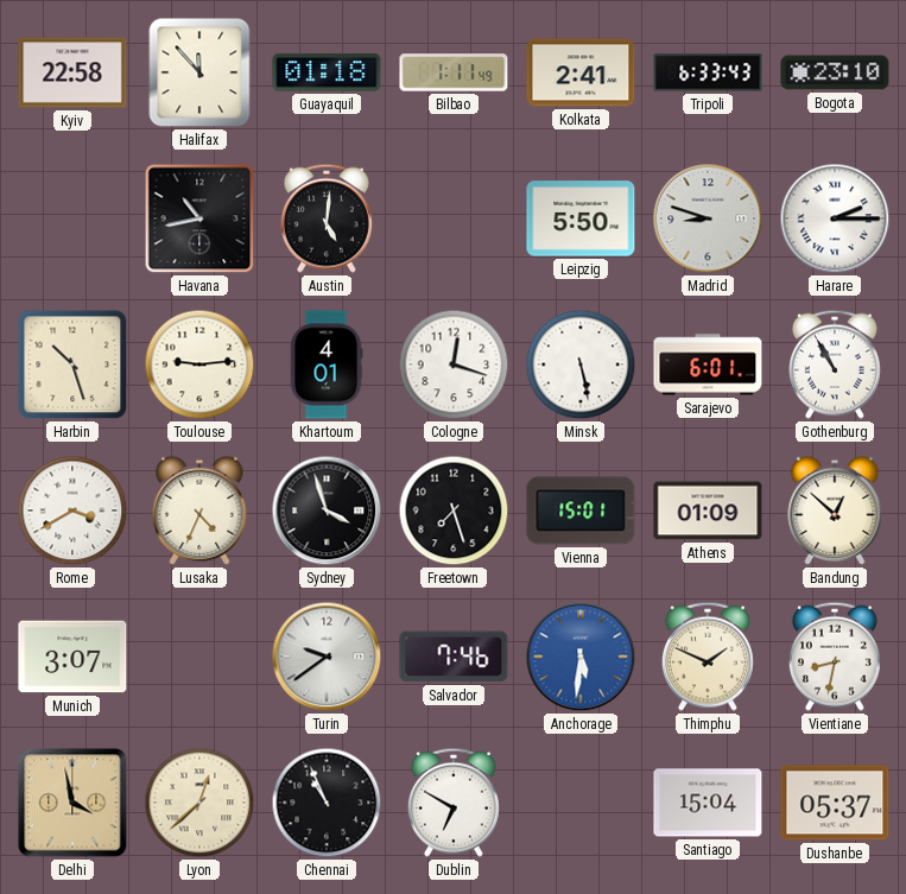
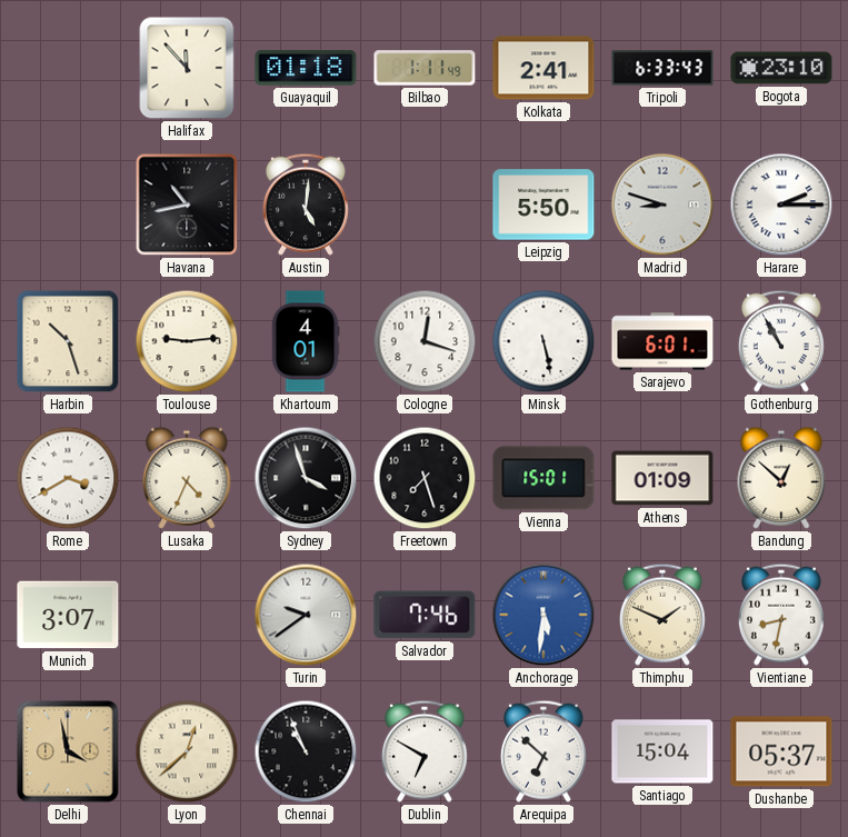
Kyiv: 22:58 -> none (72, 72)
Arequipa: none -> 6:52 (543, 751)
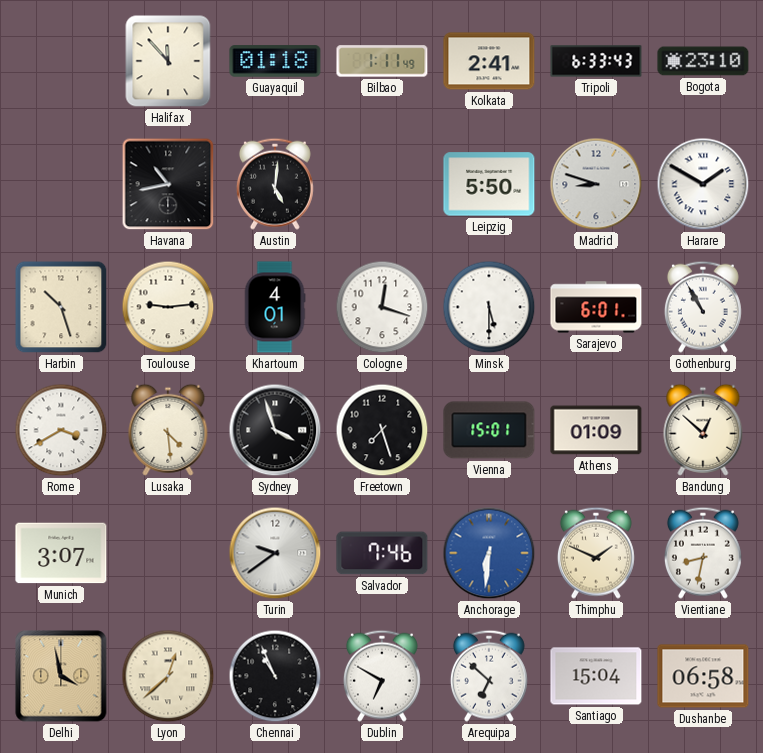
Harare: 2:15 -> 1:50 (703, 184)
Minsk: 5:28 -> 5:30 (489, 307)
Lusaka: 4:34 -> 4:29 (168, 430)
Anchorage: 5:31 -> 6:31 (489, 553)
Dushanbe: 05:37 -> 06:58 (703, 676)
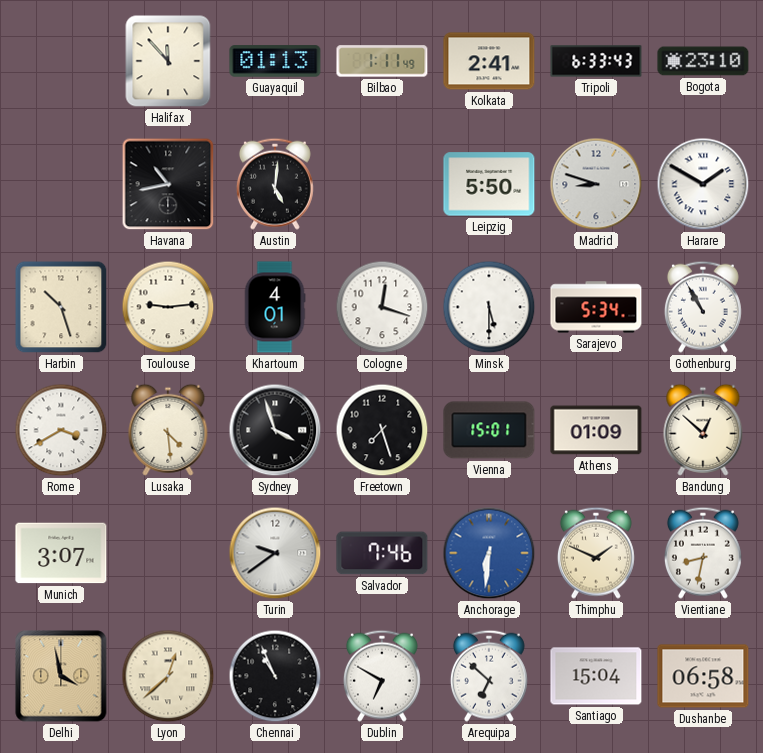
Guayaquil: 01:18 -> 01:13 (275, 61)
Sarajevo: 6:01 -> 5:34 (596, 307)
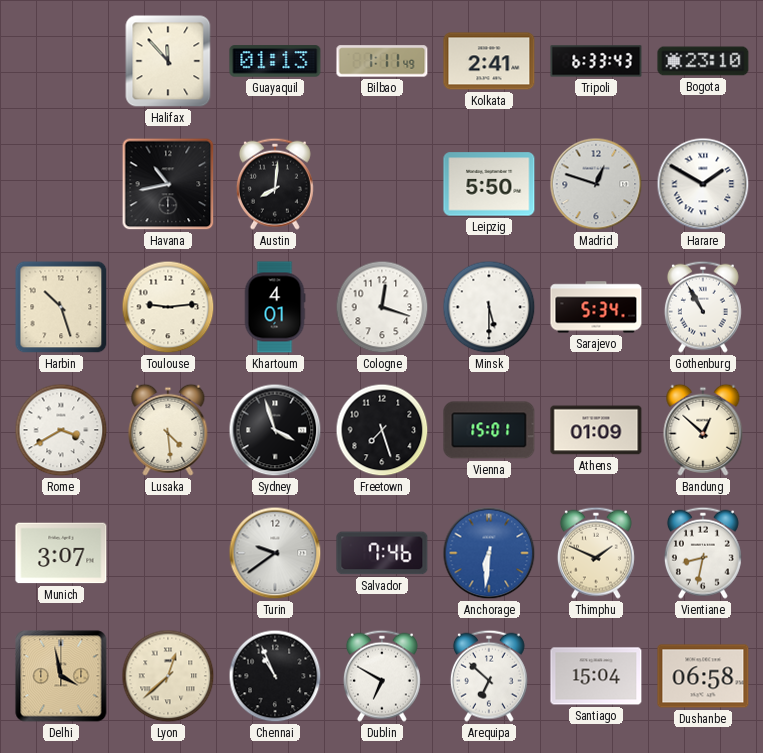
Austin: 5:01 -> 8:01 (275, 184)
Madrid: 8:48 -> 12:48 (596, 184)
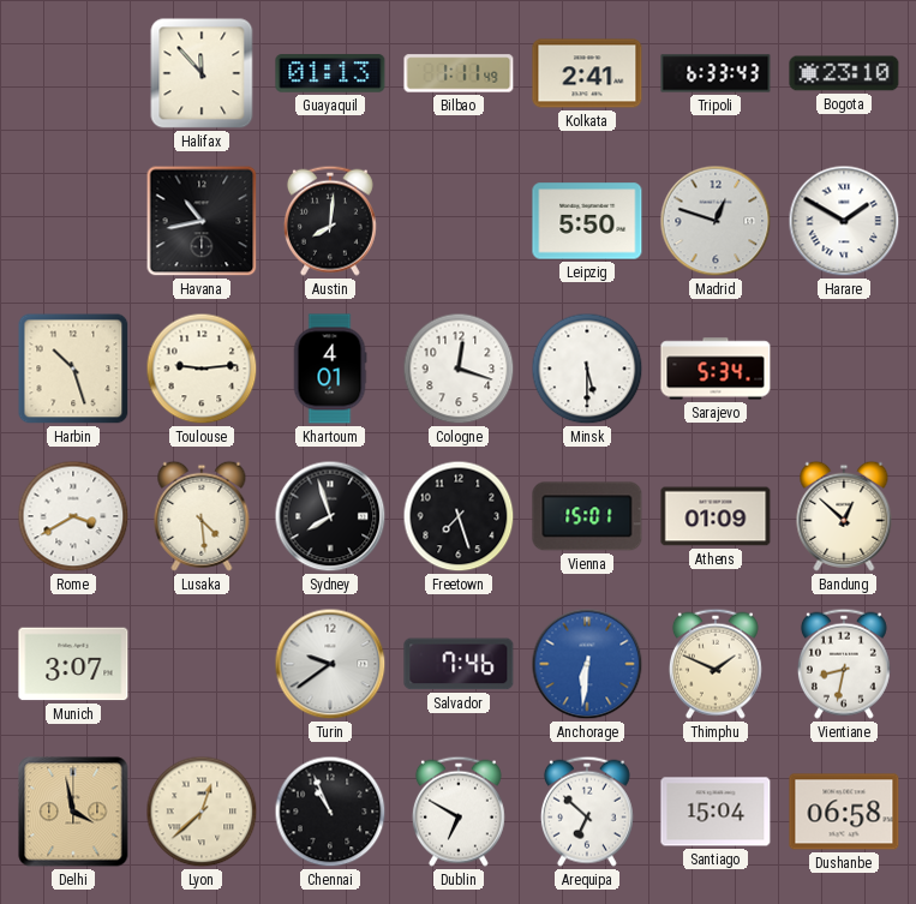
Gothenburg: 10:55 -> none (703, 307)
Sydney: 3:57 -> 7:57 (330, 516)
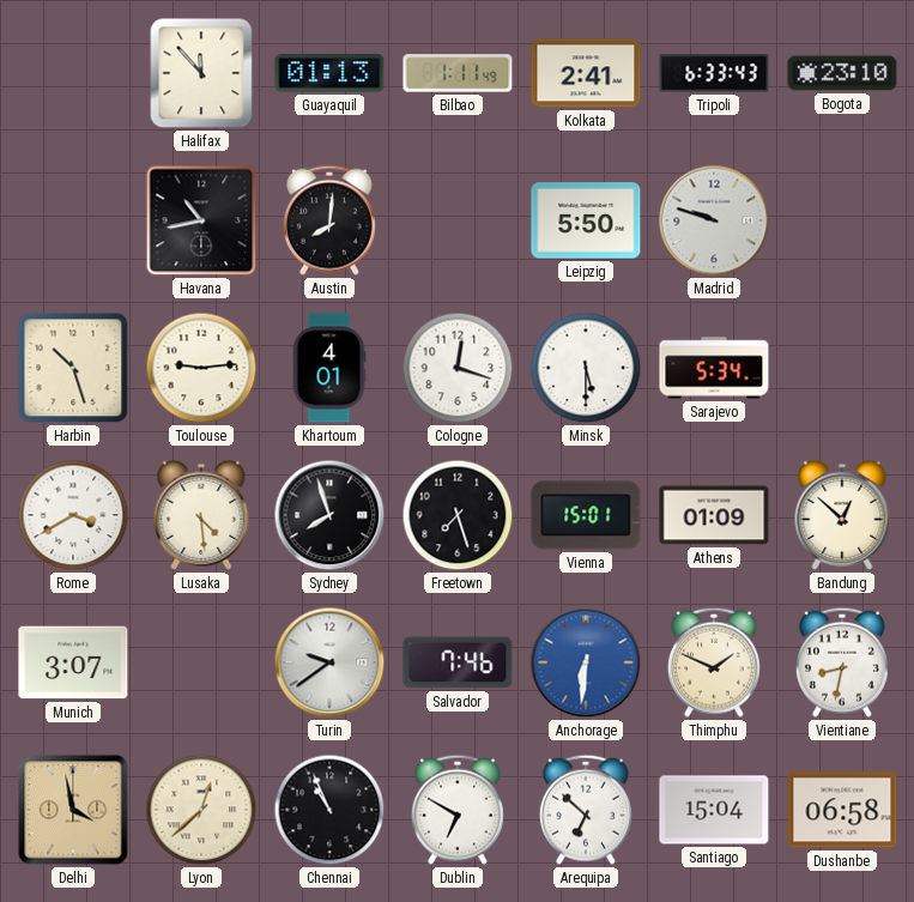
Madrid: 12:48 -> 9:48 (714, 220)
Harare: 1:50 -> none (844, 221)
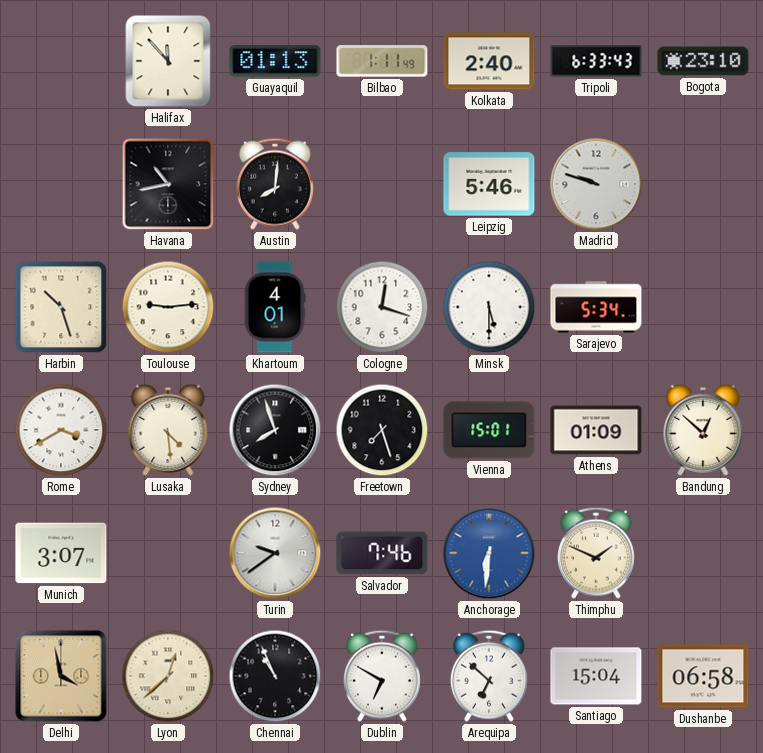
Kolkata: 2:41 -> 2:40 (489, 61)
Leipzig: 5:50 -> 5:46 (489, 184)
Vientiane: 8:32 -> none (842, 662)
